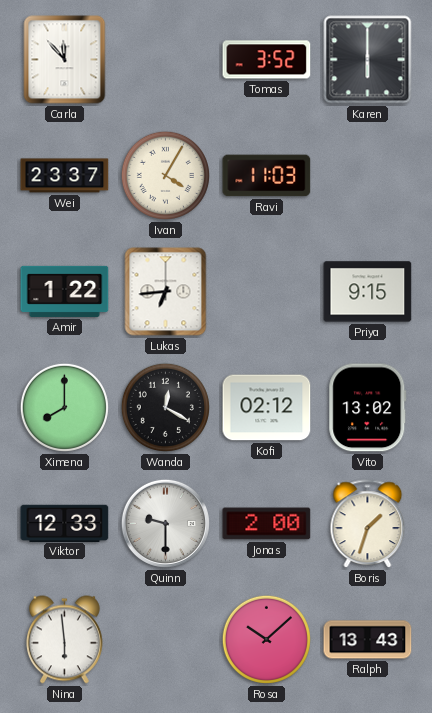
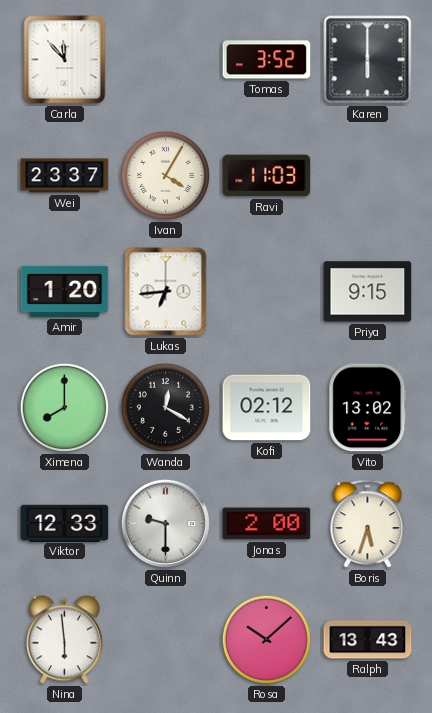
Amir: 1:22 -> 1:20 (65, 291)
Boris: 1:33 -> 5:33 (368, 524)
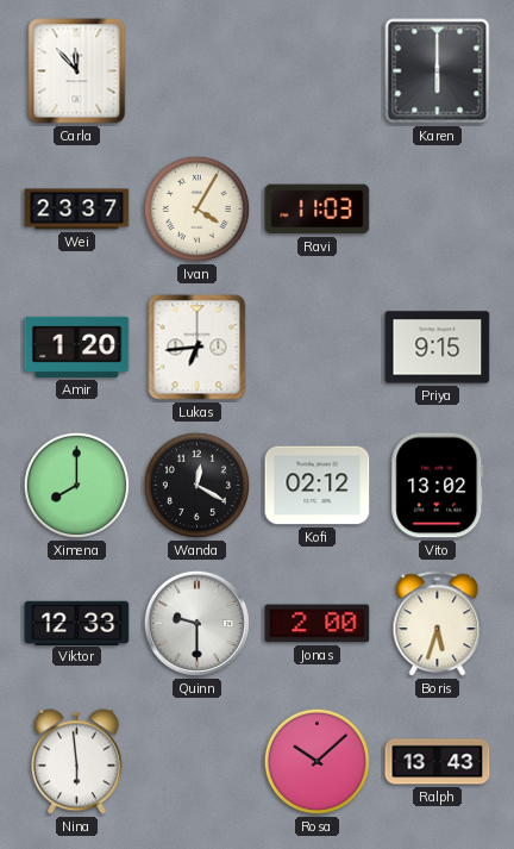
Tomas: 3:52 -> none (267, 60)
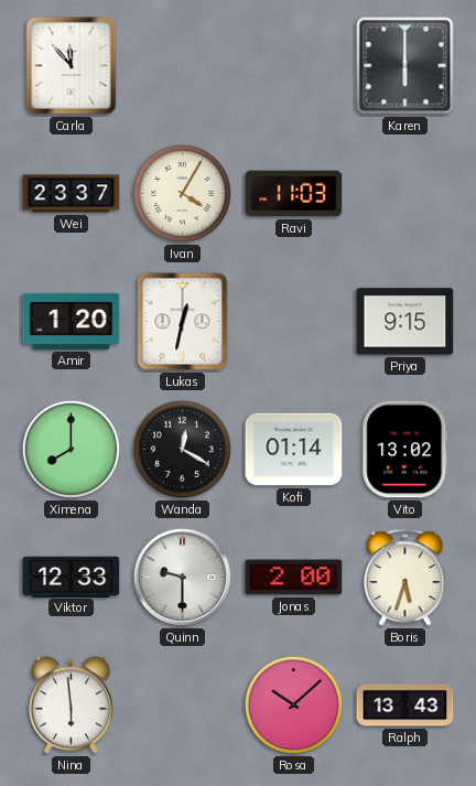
Lukas: 6:44 -> 12:32 (183, 322)
Kofi: 02:12 -> 01:14 (294, 450)
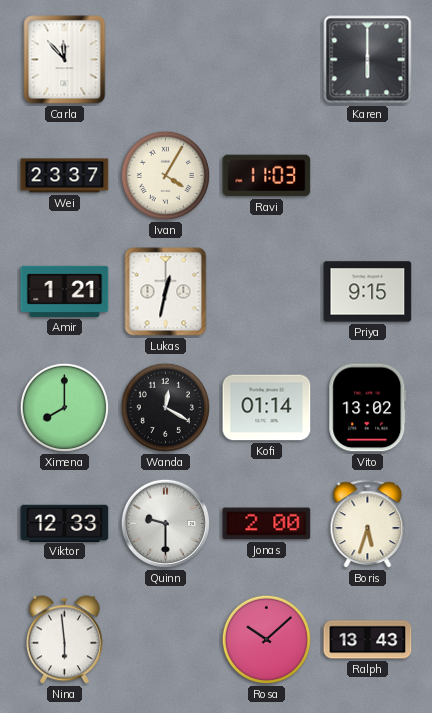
Amir: 1:20 -> 1:21 (65, 291)
